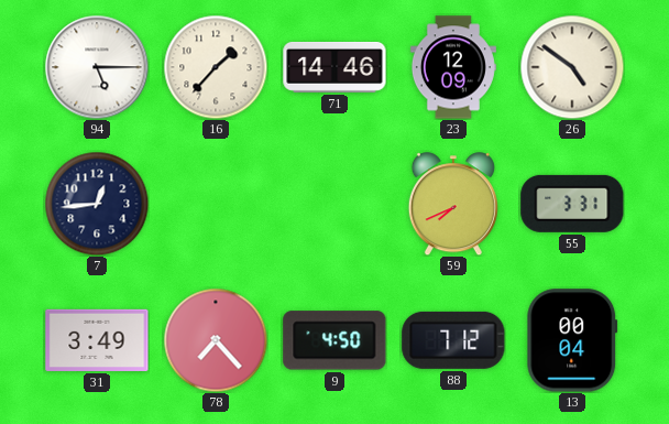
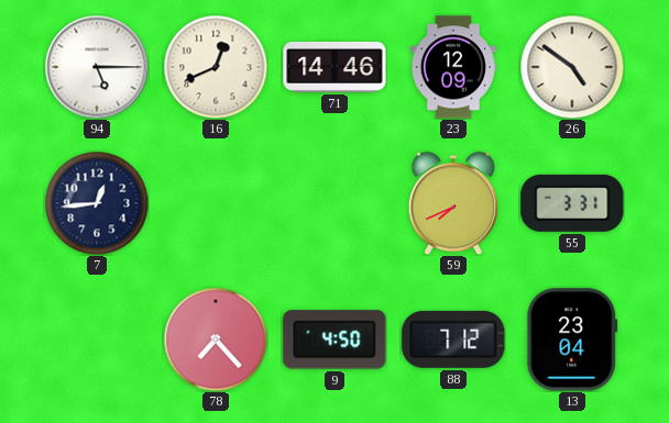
16: 1:37 -> 12:41 (216, 67)
31: 3:49 -> none (97, 340)
13: 00:04 -> 23:04 (572, 339)
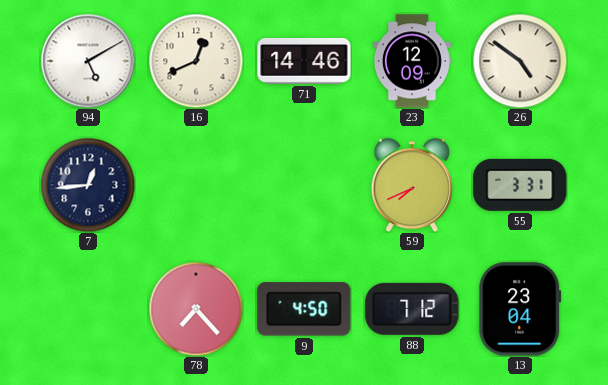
94: 5:15 -> 5:10 (88, 61)
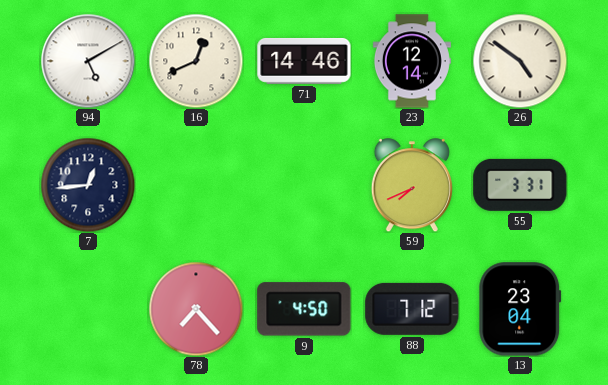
23: 12:09 -> 12:14 (412, 61)
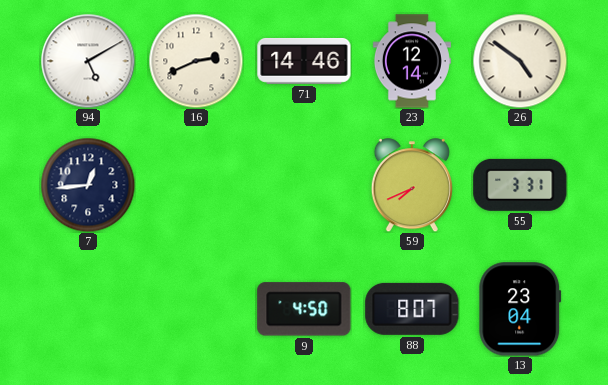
16: 12:41 -> 2:41 (196, 61)
78: 7:23 -> none (196, 309)
88: 7:12 -> 8:07 (412, 309)
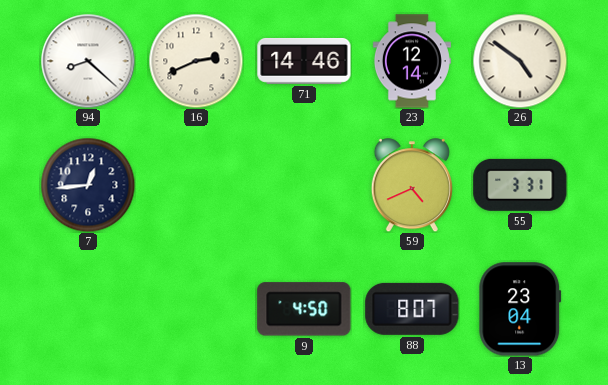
94: 5:10 -> 8:22 (88, 61)
59: 7:41 -> 4:41 (412, 185)
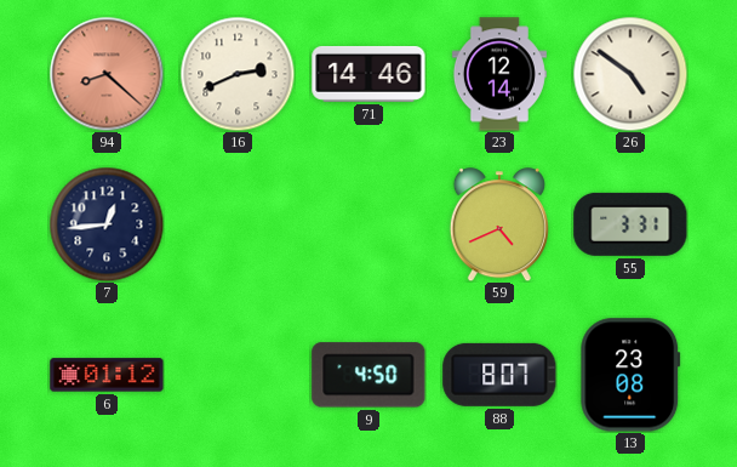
94 dial: white -> salmon (107, 74)
6: none -> 01:12 (107, 375)
13: 23:04 -> 23:08 (630, 375)
